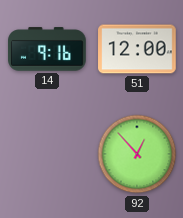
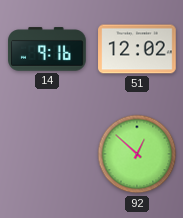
51: 12:00 -> 12:02 (137, 49)
92: 12:53 -> 12:52 (137, 154)
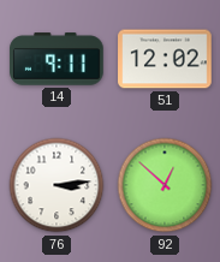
14: 9:16 -> 9:11 (57, 59)
76: none -> 3:14 (57, 185)
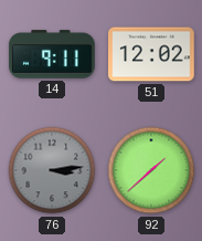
76 dial: white -> grey (52, 170)
92: 12:52 -> 1:38 (151, 170)
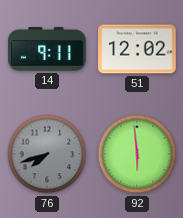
76: 3:14 -> 7:42 (47, 154)
92: 1:38 -> 5:59 (137, 154)
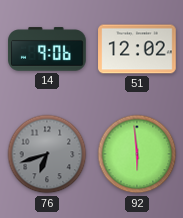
14: 9:11 -> 9:06 (47, 49)
76: 7:42 -> 6:42 (47, 154)
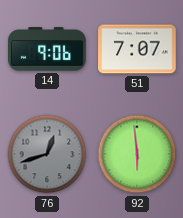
51: 12:02 -> 7:07 (137, 49)
76: 6:42 -> 12:42 (47, 154)
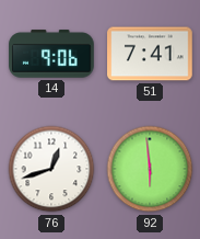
51: 7:07 -> 7:41 (150, 54)
76 dial: grey -> white (51, 169)
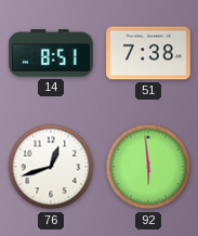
14: 9:06 -> 8:51 (51, 53)
51: 7:41 -> 7:38 (148, 53)
